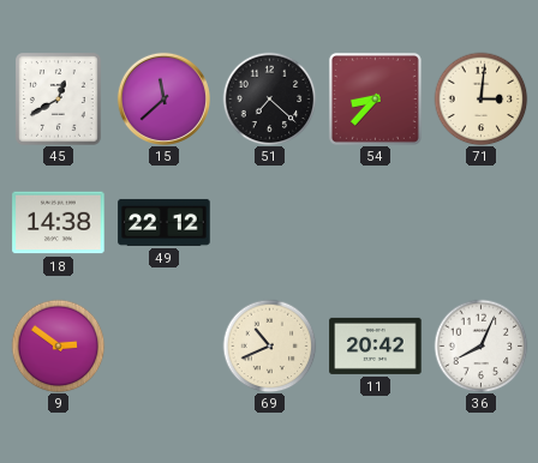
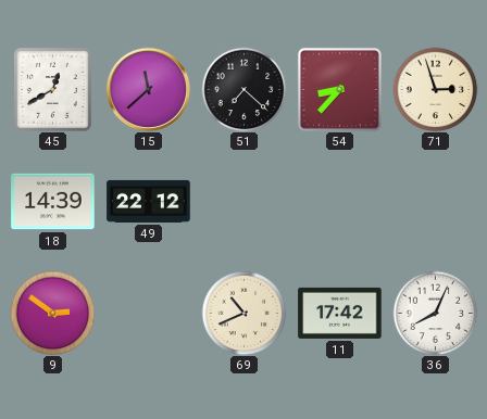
71: 3:01 -> 2:57 (435, 89)
18: 14:38 -> 14:39 (53, 202)
11: 20:42 -> 17:42 (340, 313)
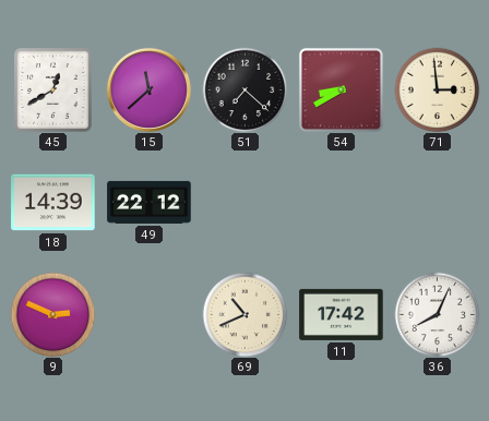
54: 8:37 -> 8:40 (341, 89)
71: 2:57 -> 2:59 (437, 89)
9: 2:51 -> 2:49 (52, 314)
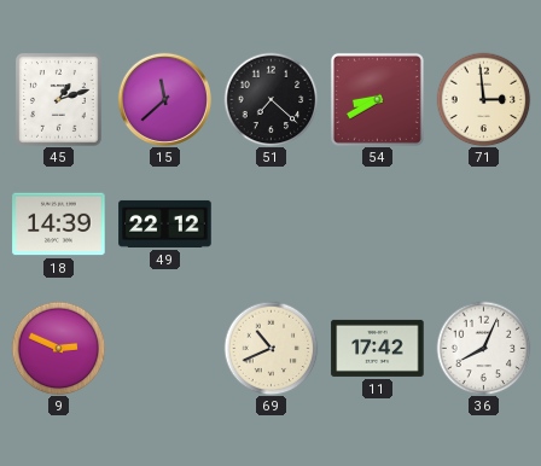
45: 12:40 -> 1:12 (59, 100)
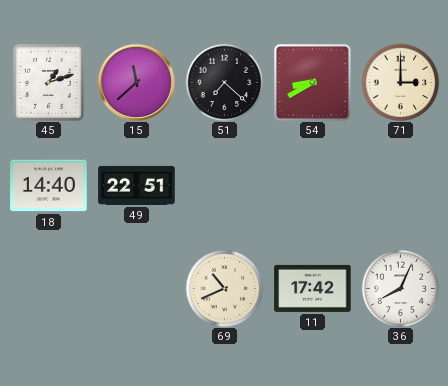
71: 2:59 -> 3:00 (400, 82)
18: 14:39 -> 14:40 (49, 186)
49: 22:12 -> 22:51 (137, 185)
9: 2:49 -> none (58, 348)
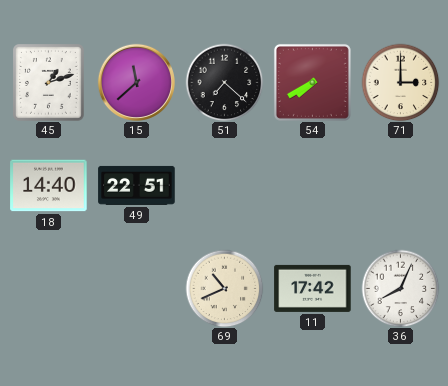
54: 8:40 -> 7:40 (312, 82)
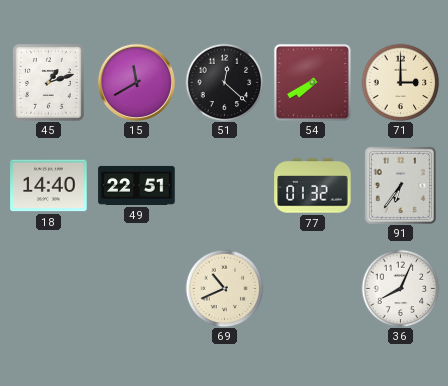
15: 11:38 -> 11:40 (136, 82)
51: 7:22 -> 12:22 (224, 82)
77: none -> 01:32 (313, 186)
91: none -> 6:36 (400, 185)
11: 17:42 -> none (313, 288)
